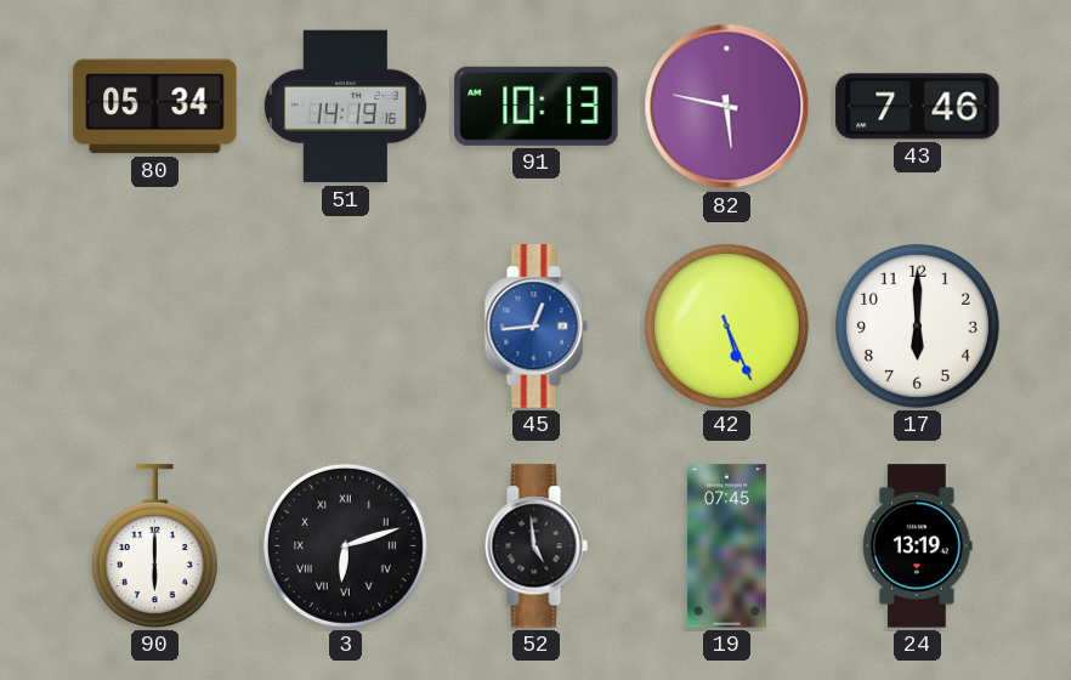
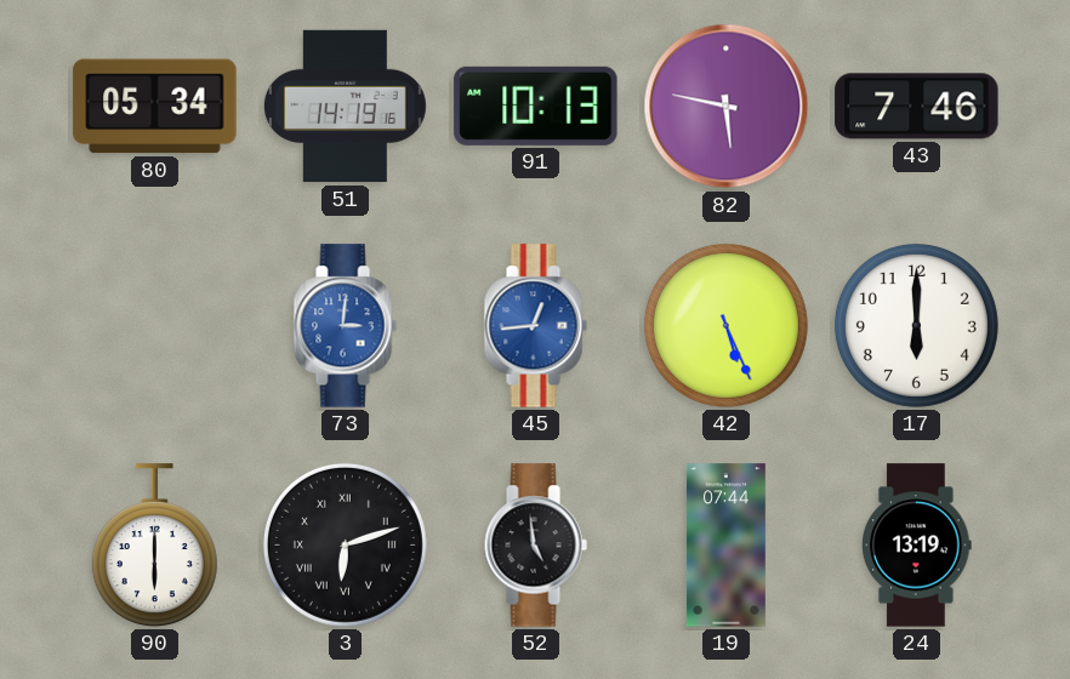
73: none -> 3:01 (345, 326)
19: 07:45 -> 07:44 (725, 546)
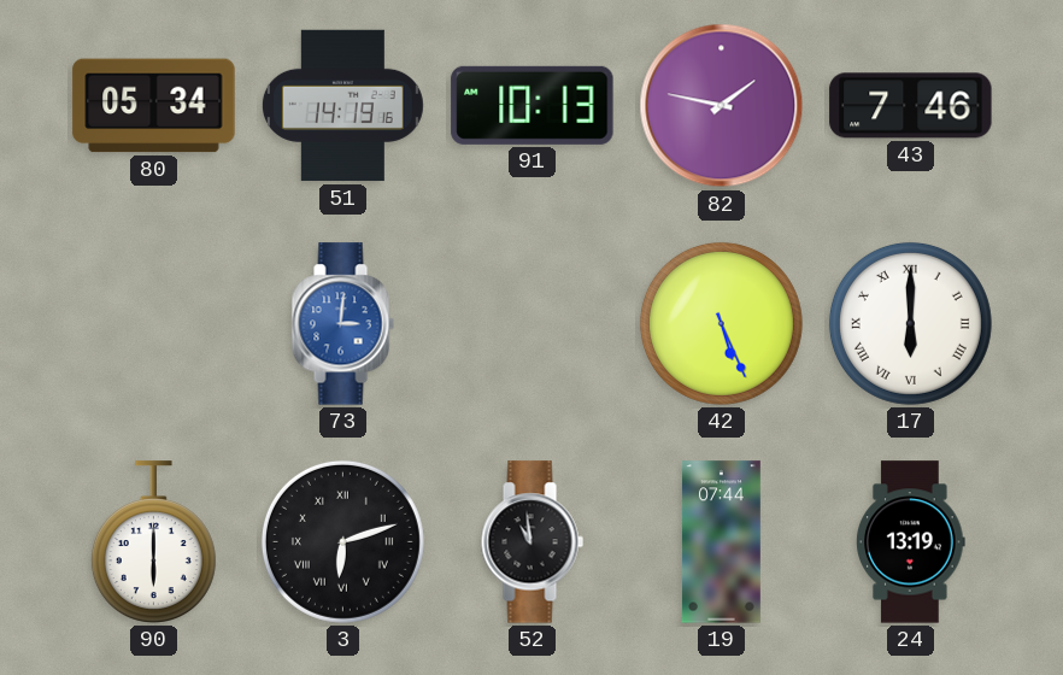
82: 5:47 -> 1:47 (722, 106)
45: 12:44 -> none (535, 326)
17 numerals: Arabic -> Roman (910, 323)
52: 4:59 -> 10:59 (531, 542)
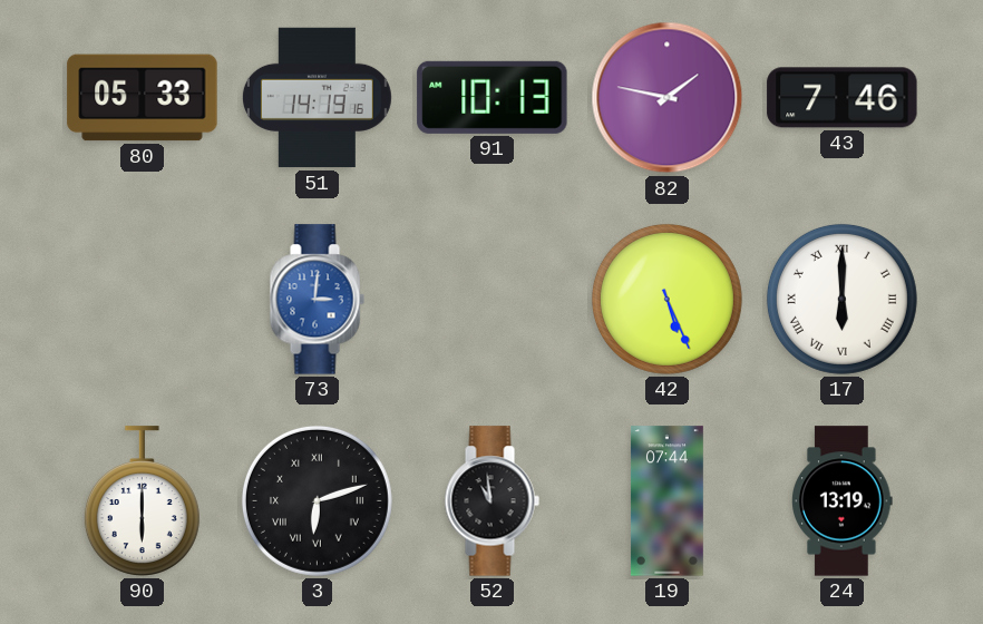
80: 05:34 -> 05:33 (143, 98)
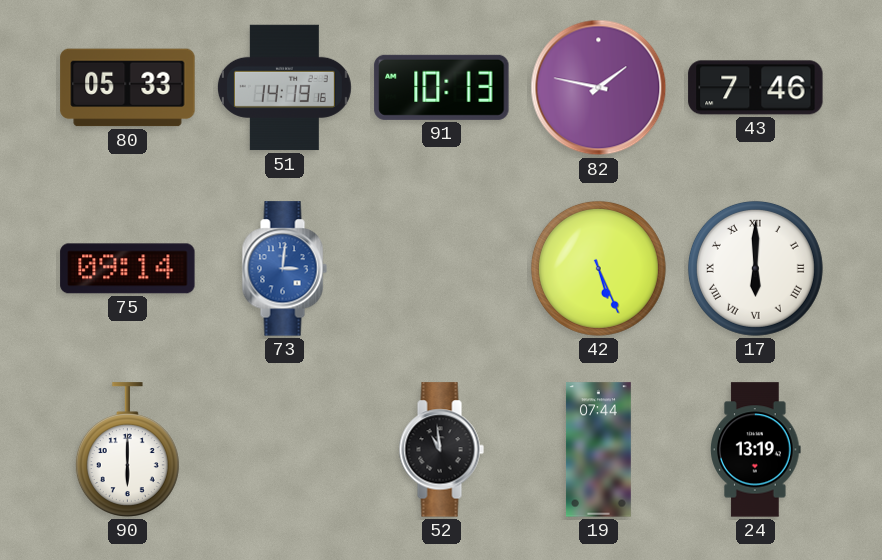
75: none -> 09:14 (128, 269)
3: 6:12 -> none (317, 500)
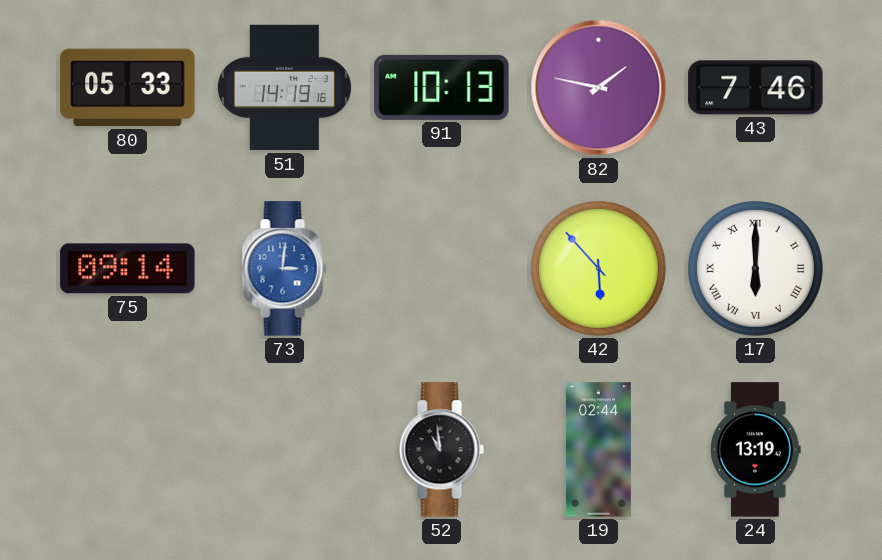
42: 5:26 -> 5:53 (598, 268)
90: 6:00 -> none (127, 450)
19: 07:44 -> 02:44 (598, 450)
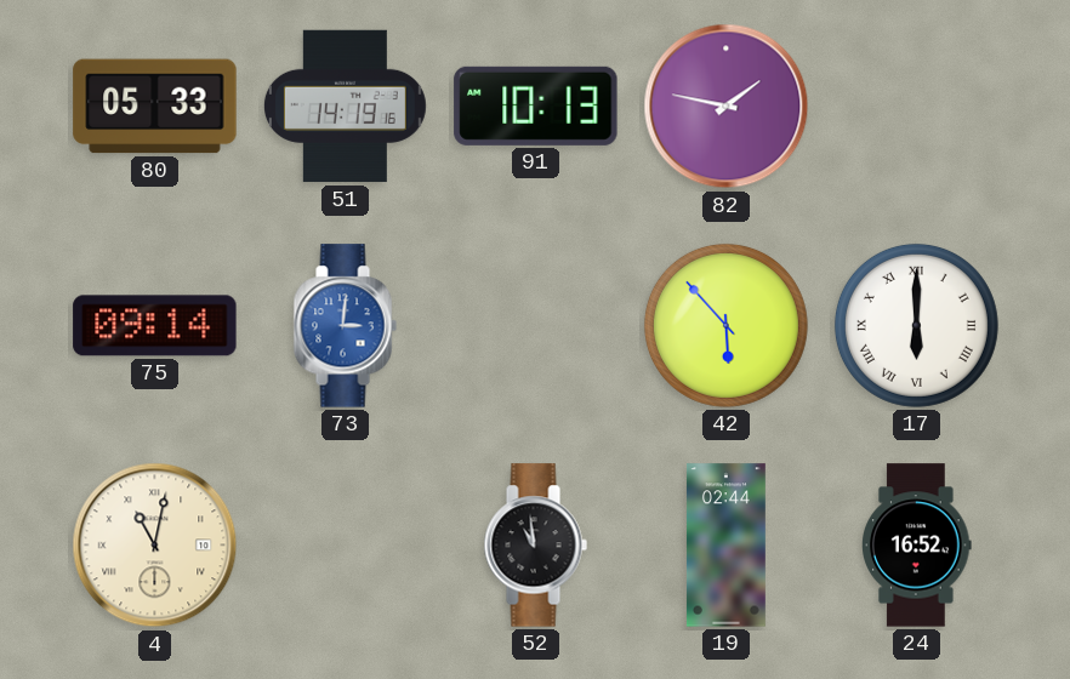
43: 7:46 -> none (756, 88)
4: none -> 11:02 (155, 546)
24: 13:19 -> 16:52 (917, 546)
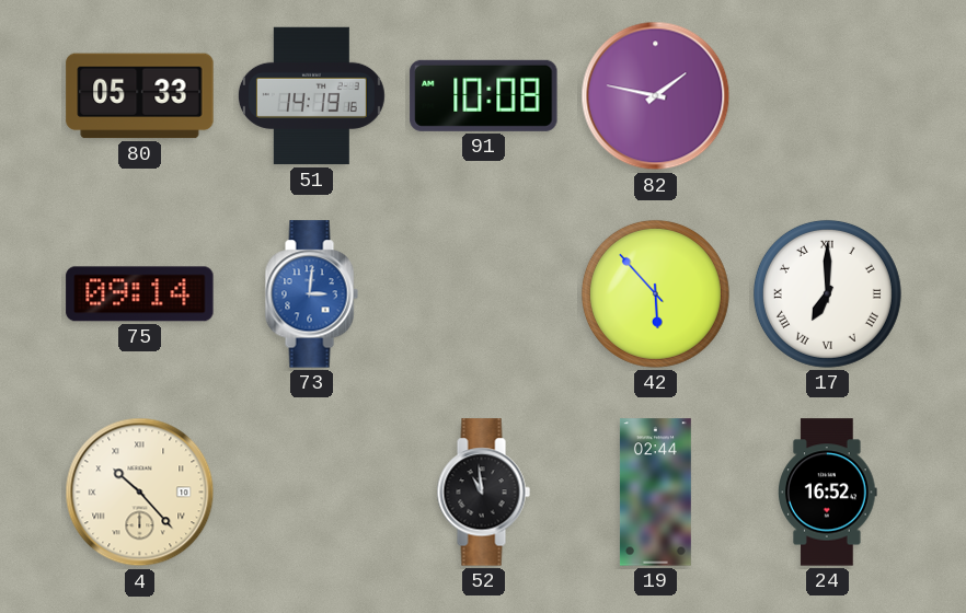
91: 10:13 -> 10:08 (484, 95)
17: 6:00 -> 7:00 (827, 293)
4: 11:02 -> 10:23 (140, 493)
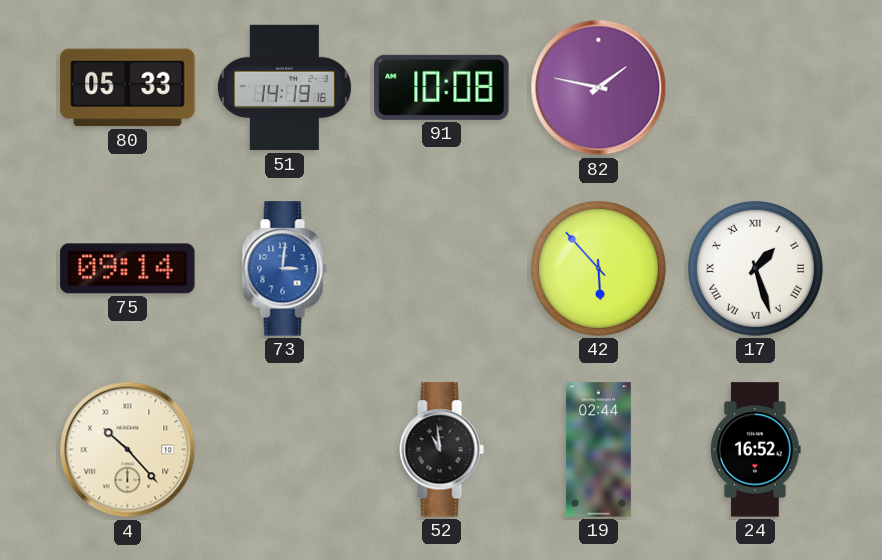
17: 7:00 -> 1:27 (755, 268)
